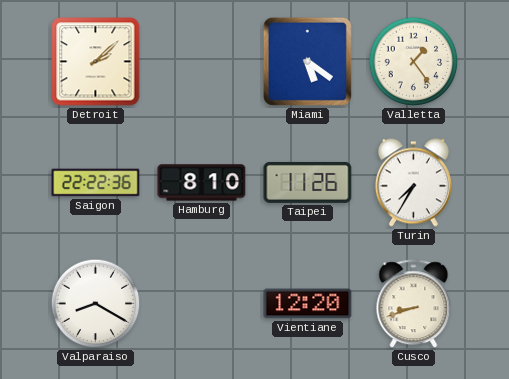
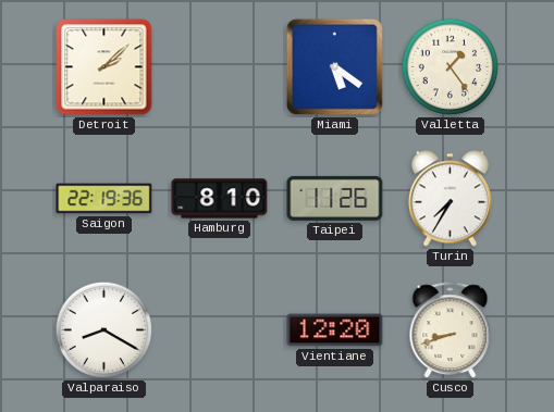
Saigon: 22:22 -> 22:19 (104, 199)
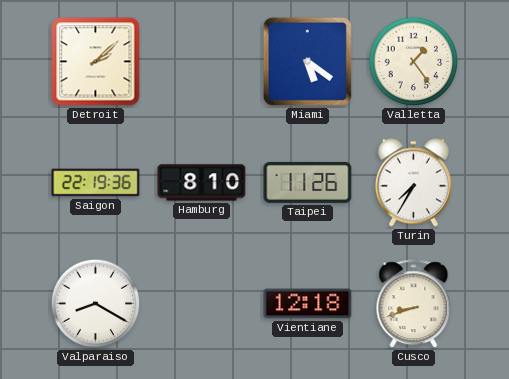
Vientiane: 12:20 -> 12:18 (308, 304)
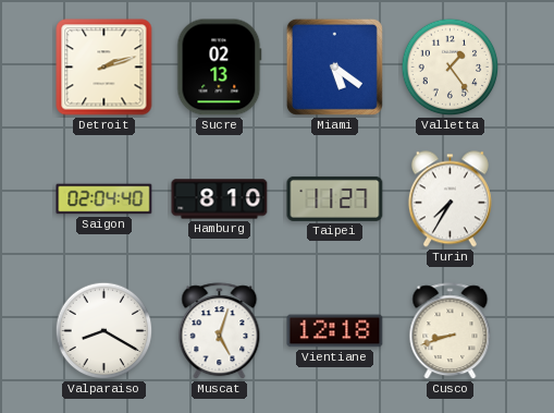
Detroit: 2:08 -> 2:12 (104, 68)
Sucre: none -> 02:13 (220, 68)
Saigon: 22:19 -> 02:04 (104, 199)
Taipei: 11:26 -> 11:27 (335, 198)
Muscat: none -> 5:03 (220, 331)
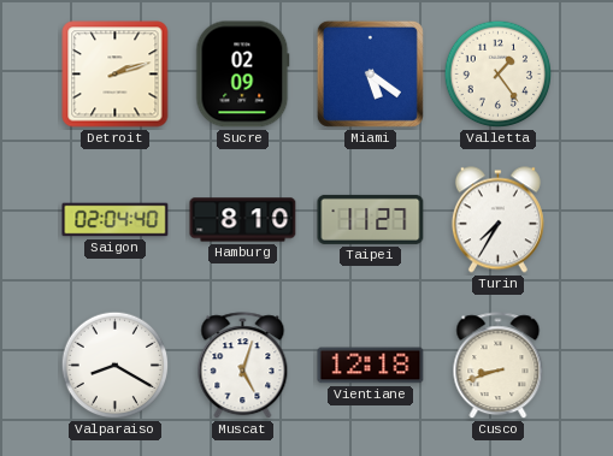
Sucre: 02:13 -> 02:09 (243, 75)
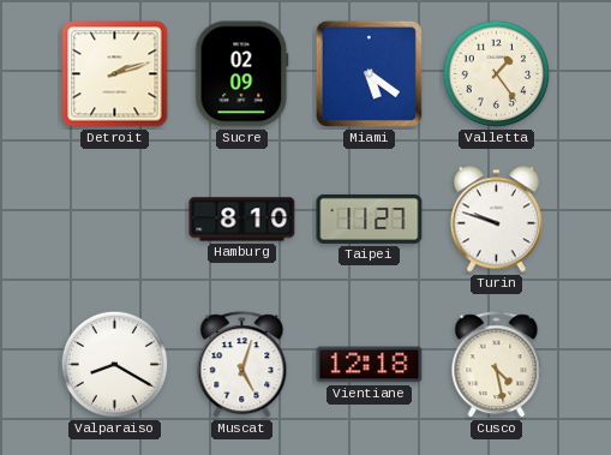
Saigon: 02:04 -> none (116, 220)
Turin: 7:35 -> 9:48 (496, 220)
Cusco: 8:42 -> 4:28 (497, 365)
